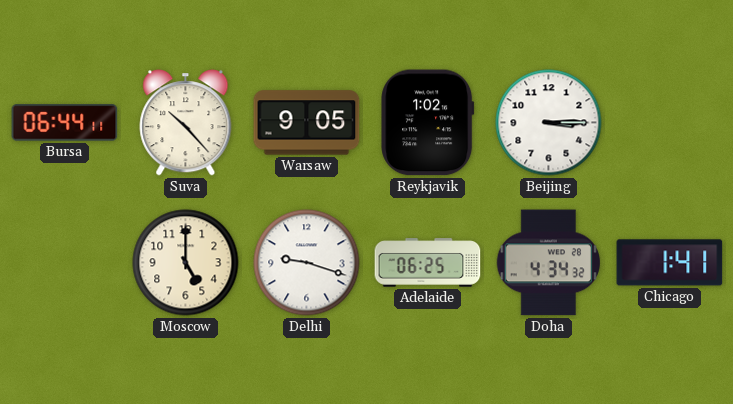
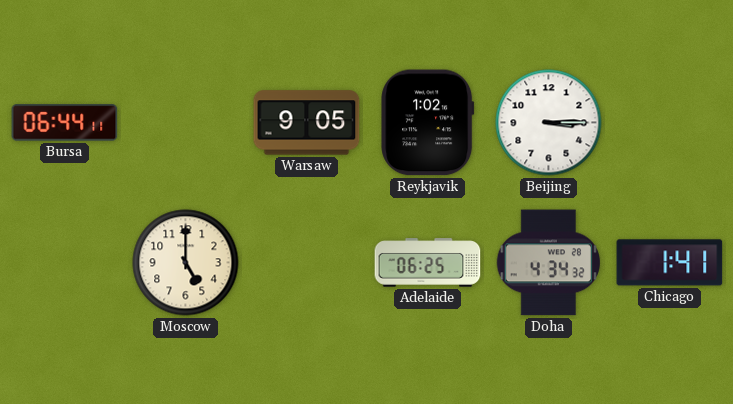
Suva: 10:23 -> none (186, 123)
Delhi: 9:18 -> none (307, 263)
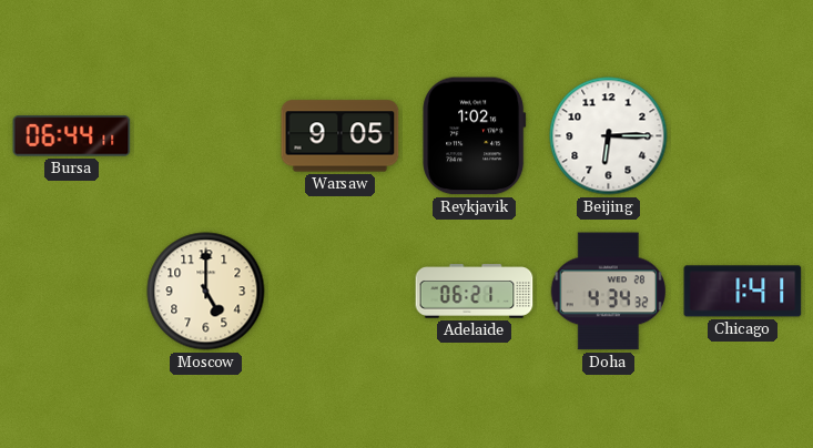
Beijing: 3:15 -> 6:15 (609, 136)
Adelaide: 06:25 -> 06:21 (475, 292)
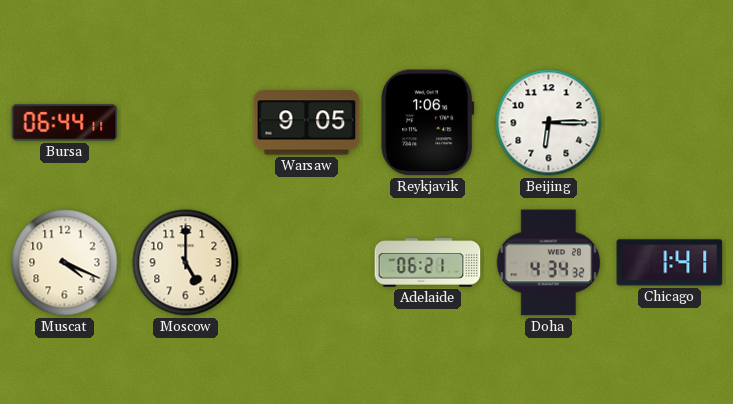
Reykjavik: 1:02 -> 1:06 (428, 123)
Muscat: none -> 4:19 (65, 263)
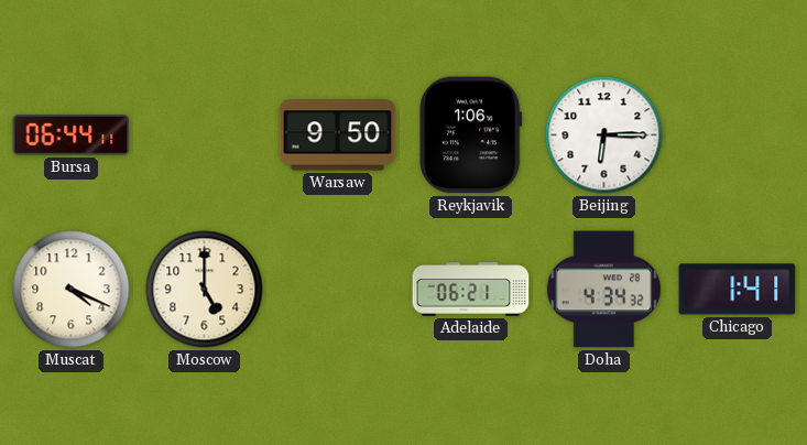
Warsaw: 9:05 -> 9:50 (338, 135)
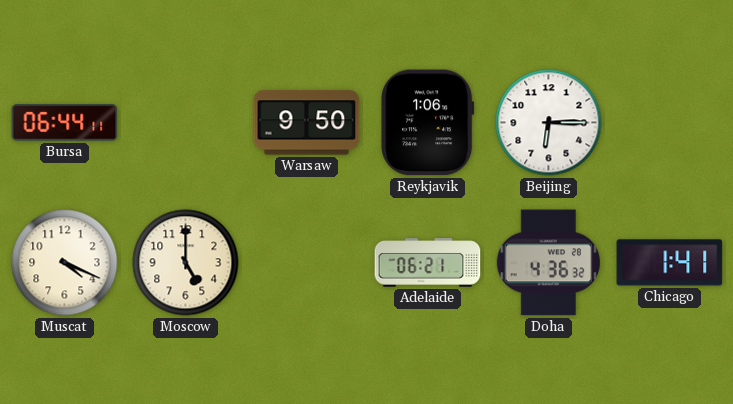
Doha: 4:34 -> 4:36 (548, 263)
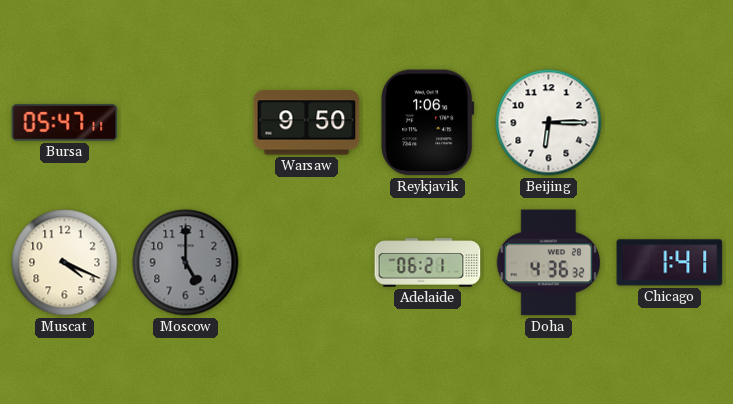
Bursa: 06:44 -> 05:47 (65, 123)
Moscow dial: cream -> grey (186, 263)
